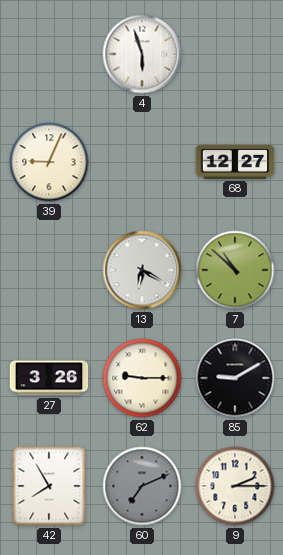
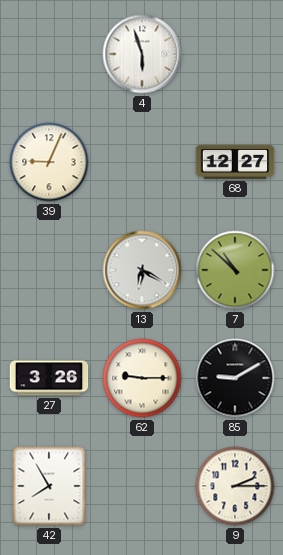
60: 7:11 -> none (142, 486)
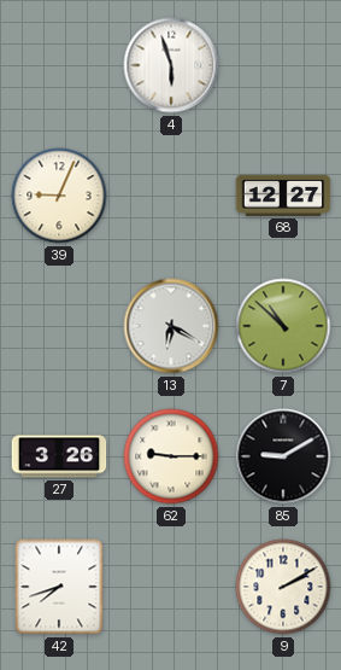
42: 7:55 -> 7:42 (59, 587)
9: 2:15 -> 2:10 (283, 587)
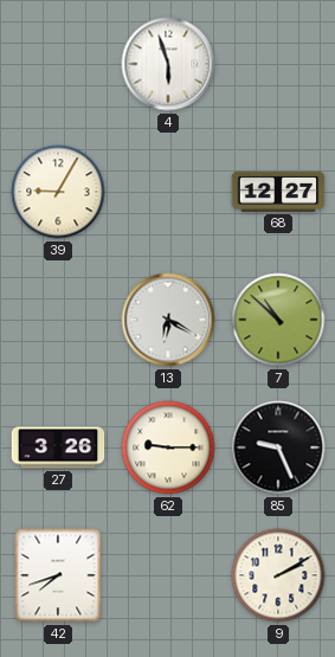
39: 9:04 -> 9:05 (58, 192)
85: 9:10 -> 9:26 (278, 447)
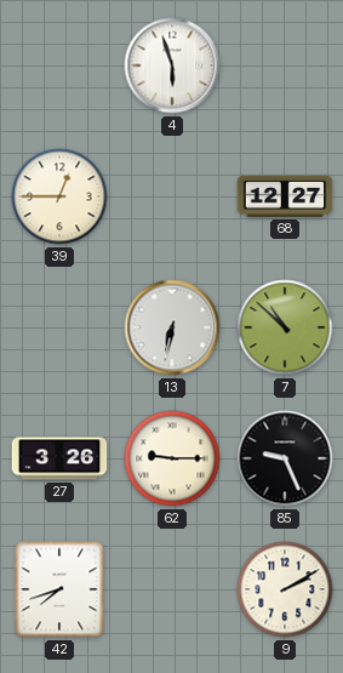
39: 9:05 -> 12:45 (59, 196)
13: 6:20 -> 6:32 (172, 327)
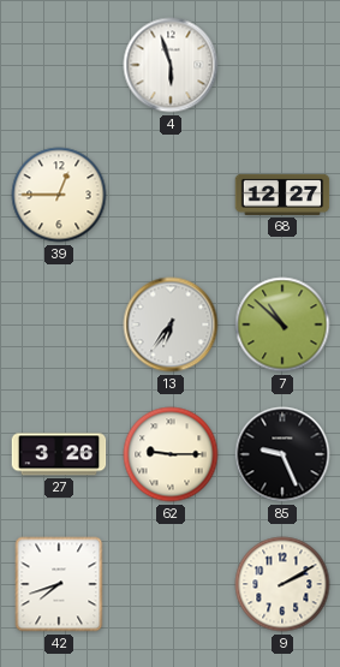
13: 6:32 -> 6:36 (171, 324)
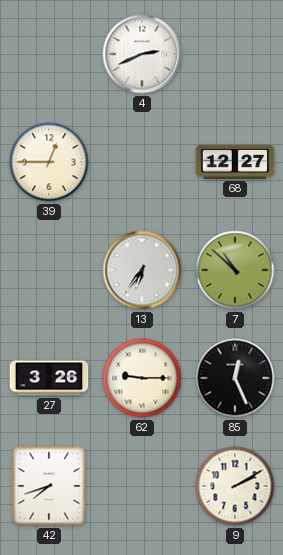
4: 5:57 -> 2:41 (142, 54)
85: 9:26 -> 12:26 (235, 378)
